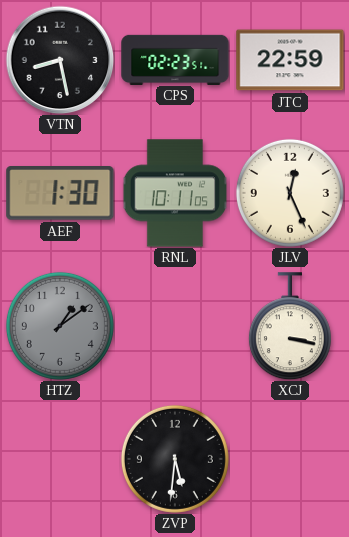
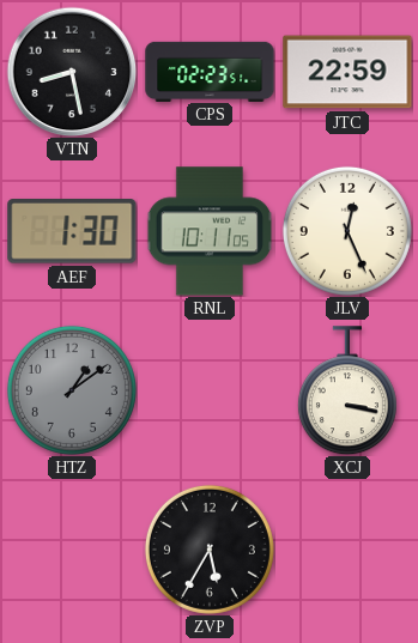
ZVP: 5:31 -> 5:35 (210, 550)
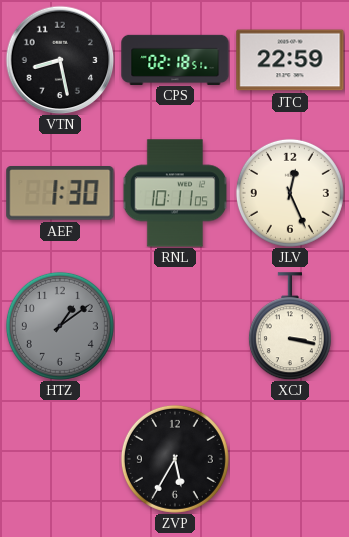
CPS: 02:23 -> 02:18 (175, 59)
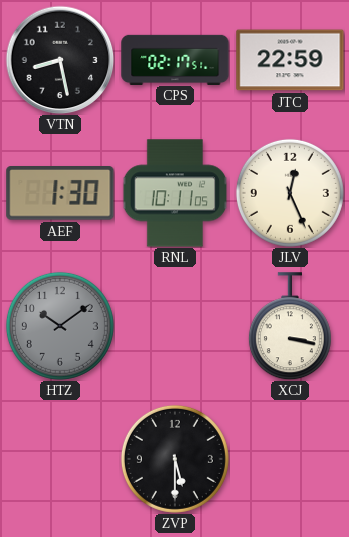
CPS: 02:18 -> 02:17 (175, 59)
HTZ: 1:09 -> 10:09 (60, 326)
ZVP: 5:35 -> 5:30 (175, 459)
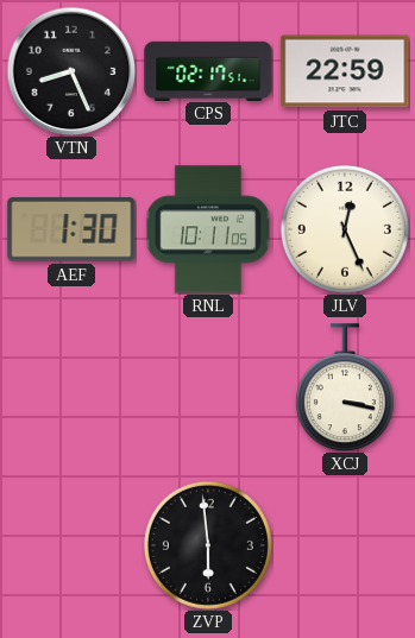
VTN: 8:28 -> 8:26 (71, 71)
HTZ: 10:09 -> none (60, 326)
ZVP: 5:30 -> 5:59 (208, 545)
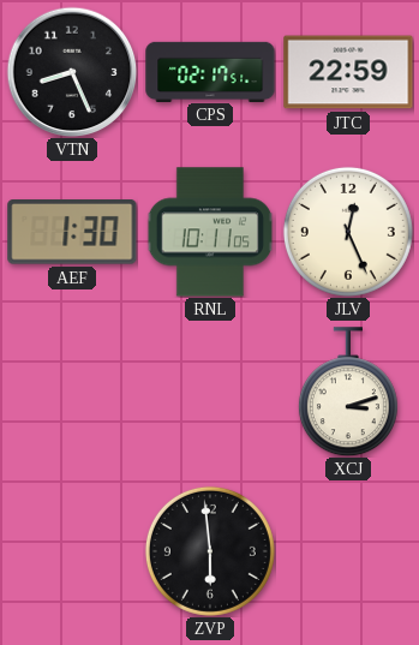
XCJ: 3:17 -> 3:12 (348, 392)
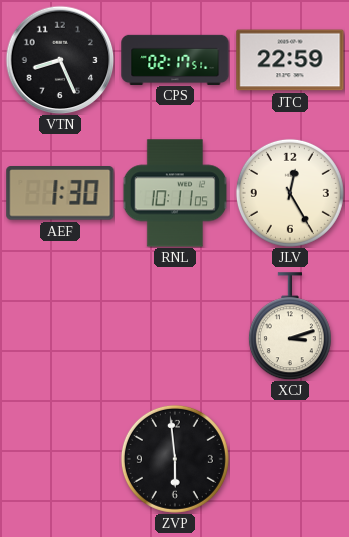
JLV: 12:26 -> 12:25 (290, 193)
